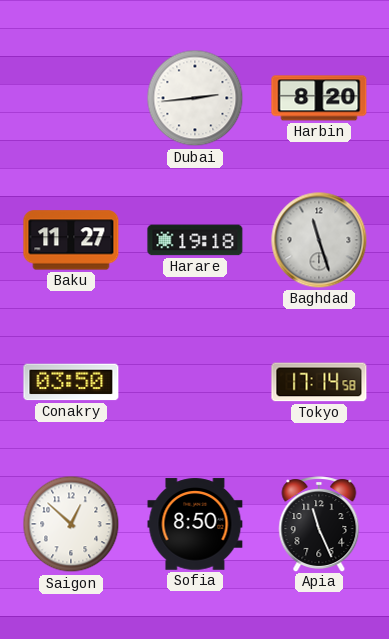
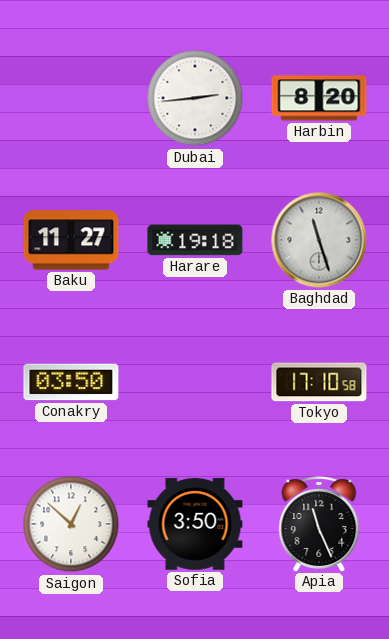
Tokyo: 17:14 -> 17:10 (319, 382)
Sofia: 8:50 -> 3:50 (195, 524)
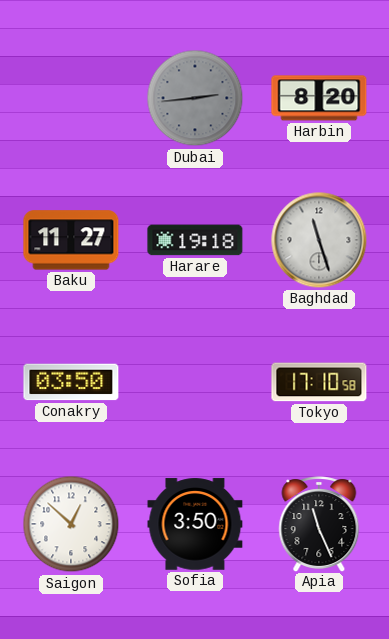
Dubai dial: white -> grey (195, 98)
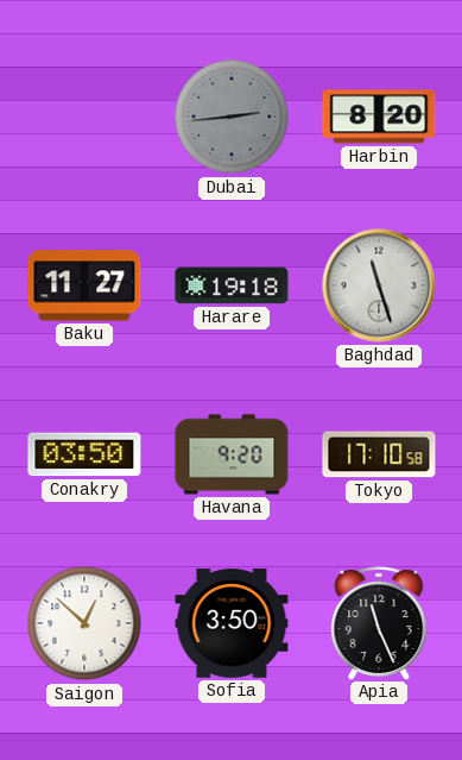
Havana: none -> 9:20 (232, 454)
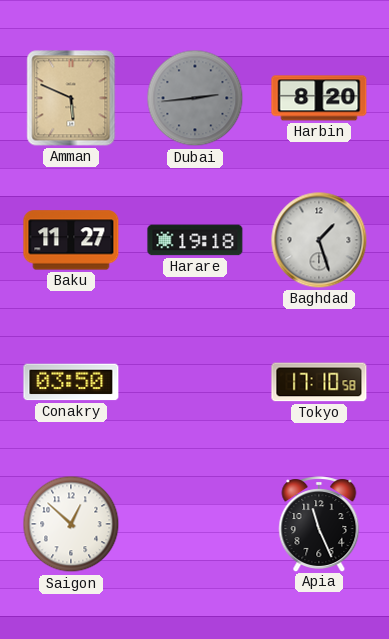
Amman: none -> 5:49 (71, 98)
Baghdad: 11:27 -> 1:27 (319, 240)
Havana: 9:20 -> none (232, 454)
Sofia: 3:50 -> none (232, 623)
